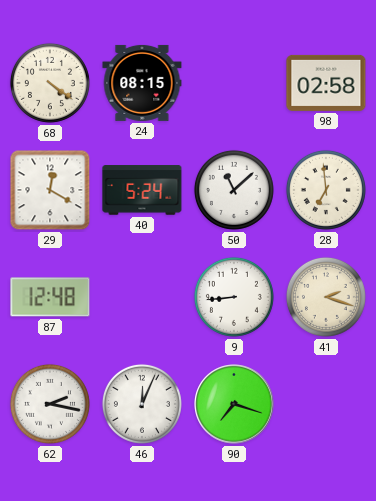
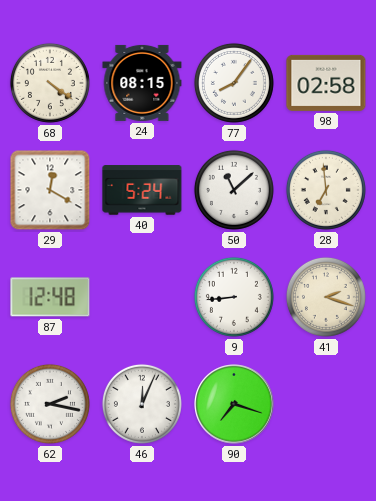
77: none -> 8:06 (234, 83)
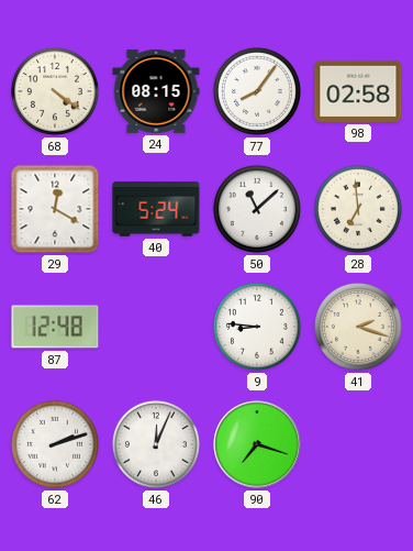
9: 8:44 -> 8:46 (257, 327)
62: 2:17 -> 2:12 (55, 444)
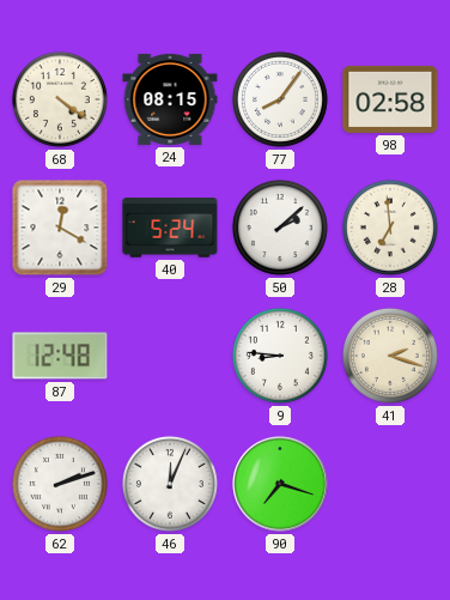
50: 11:08 -> 2:08 (280, 228)
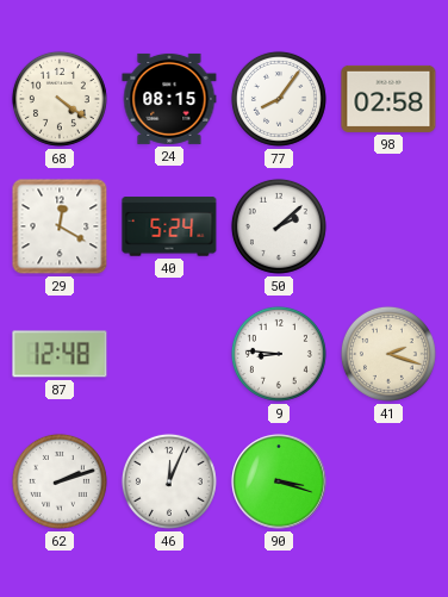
28: 6:59 -> none (390, 228)
90: 7:18 -> 3:18 (279, 481)
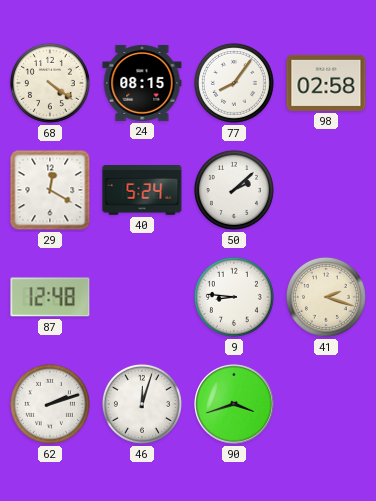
46: 12:04 -> 12:03 (142, 404)
90: 3:18 -> 3:42 (234, 404)
